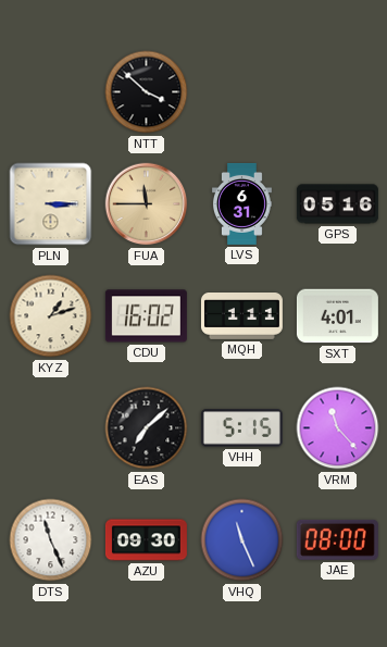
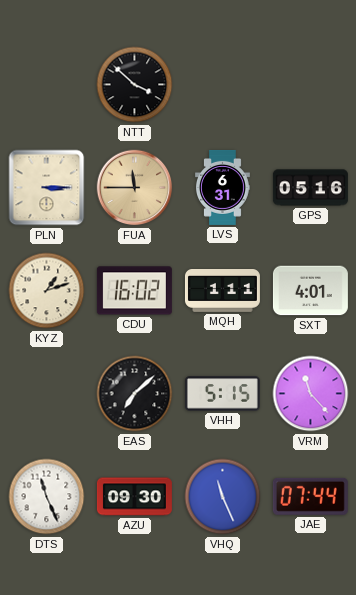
JAE: 08:00 -> 07:44 (310, 496)
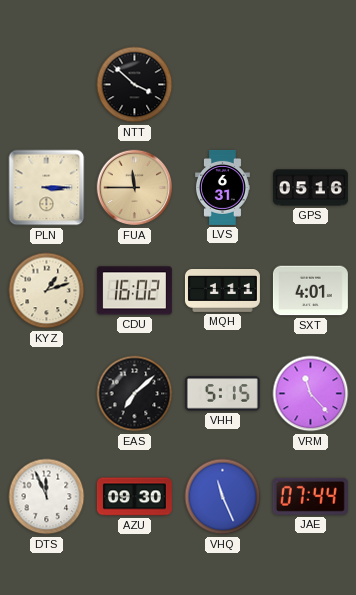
DTS: 11:26 -> 11:56 (47, 497)
